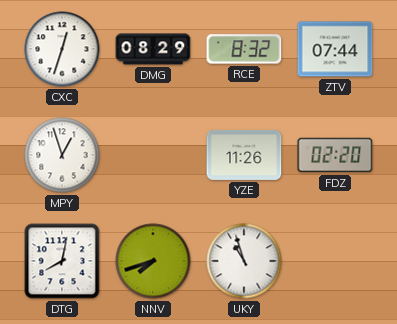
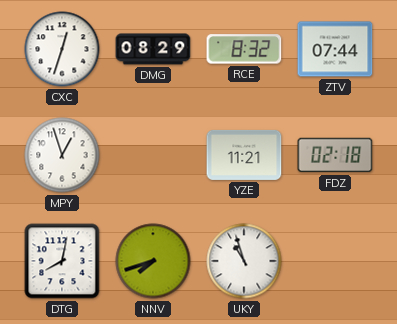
YZE: 11:26 -> 11:21 (244, 155)
FDZ: 02:20 -> 02:18 (335, 155)
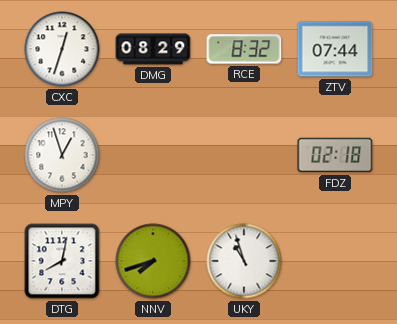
YZE: 11:21 -> none (244, 155)
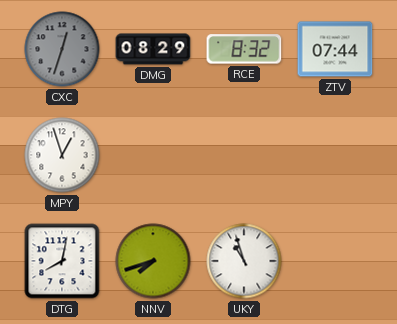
CXC dial: white -> grey (62, 49)
FDZ: 02:18 -> none (335, 155)
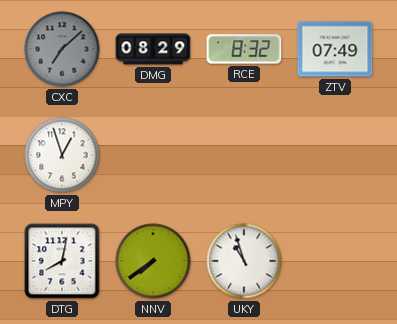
CXC: 12:33 -> 7:08 (62, 49)
ZTV: 07:44 -> 07:49 (335, 49)
NNV: 7:42 -> 7:39 (153, 261)
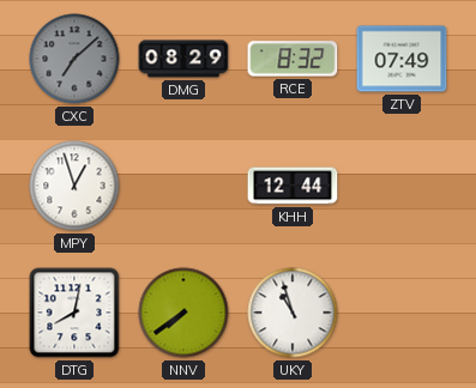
KHH: none -> 12:44 (293, 186)
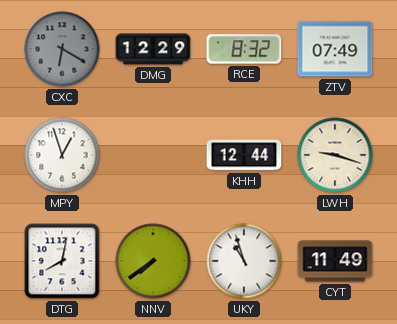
CXC: 7:08 -> 6:20 (62, 49)
DMG: 08:29 -> 12:29 (153, 49)
LWH: none -> 9:18 (335, 155)
CYT: none -> 11:49 (335, 261)
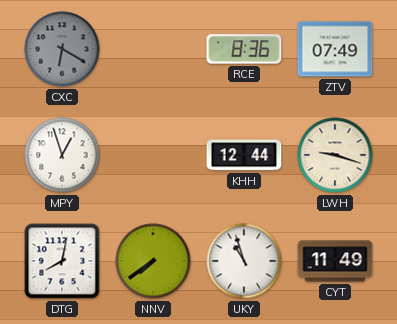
DMG: 12:29 -> none (153, 49)
RCE: 8:32 -> 8:36 (244, 49)
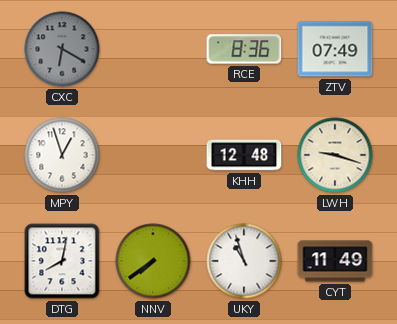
KHH: 12:44 -> 12:48 (244, 155)
